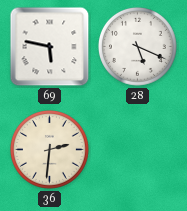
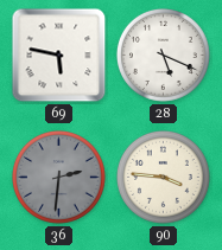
36 dial: cream -> grey (58, 177)
90: none -> 3:46 (163, 177)
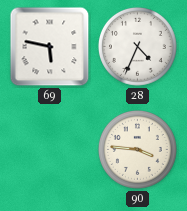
28: 5:19 -> 4:34 (137, 46)
36: 2:31 -> none (58, 177)
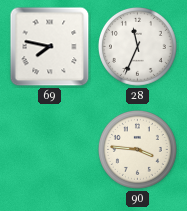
69: 5:47 -> 7:47 (50, 47)
28: 4:34 -> 11:34 (137, 46)
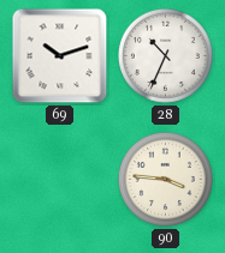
69: 7:47 -> 10:12 (60, 56)
28: 11:34 -> 10:34 (165, 55)
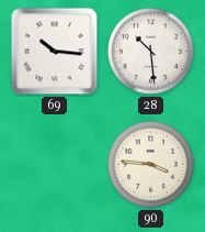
69: 10:12 -> 10:16 (55, 52)
28: 10:34 -> 10:29 (150, 51)
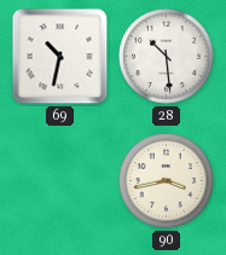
69: 10:16 -> 10:32 (60, 57)
90: 3:46 -> 3:43 (166, 180)
